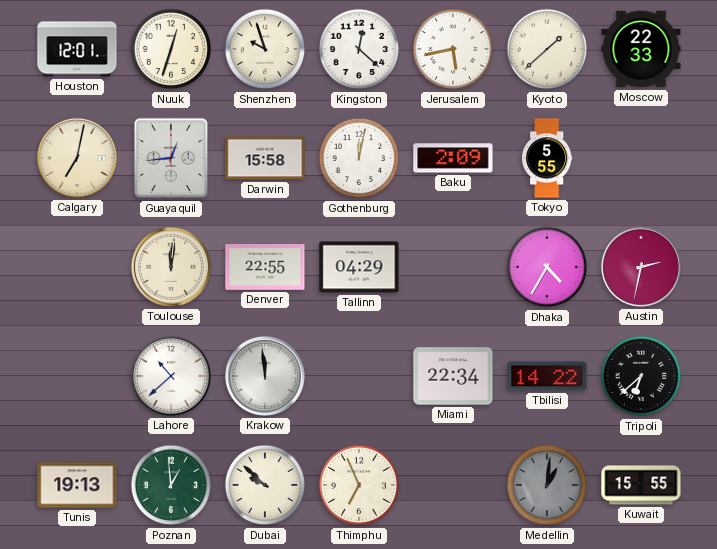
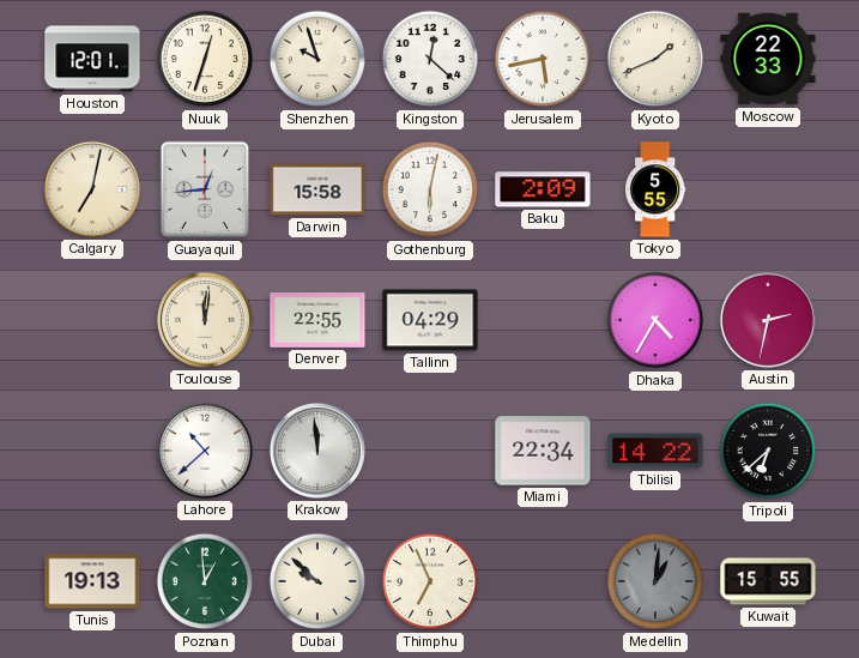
Kyoto: 1:38 -> 1:41 (655, 59)
Gothenburg: 12:02 -> 6:02 (430, 189)
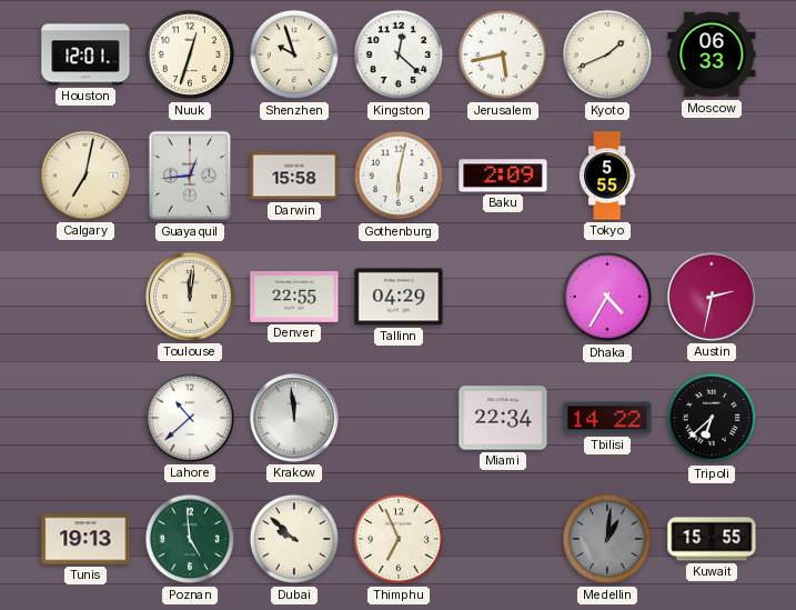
Moscow: 22:33 -> 06:33 (712, 54)
Poznan: 12:59 -> 4:59 (190, 539)
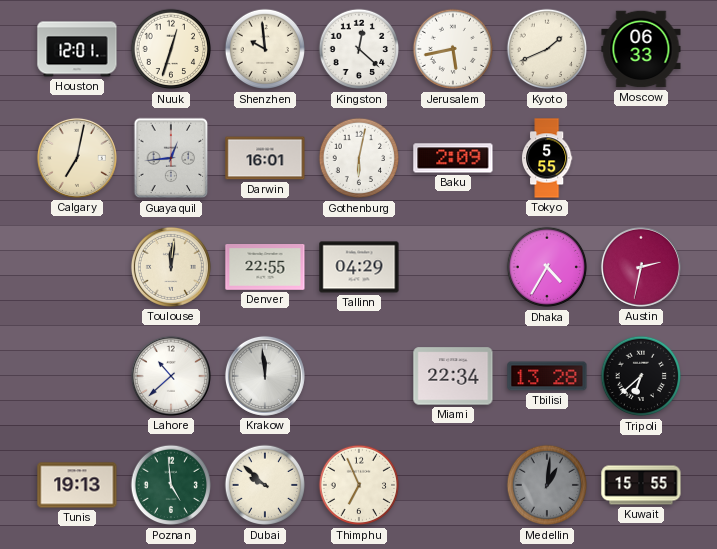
Shenzhen: 9:57 -> 9:59 (265, 49)
Darwin: 15:58 -> 16:01 (265, 158)
Tbilisi: 14:22 -> 13:28 (547, 376)
